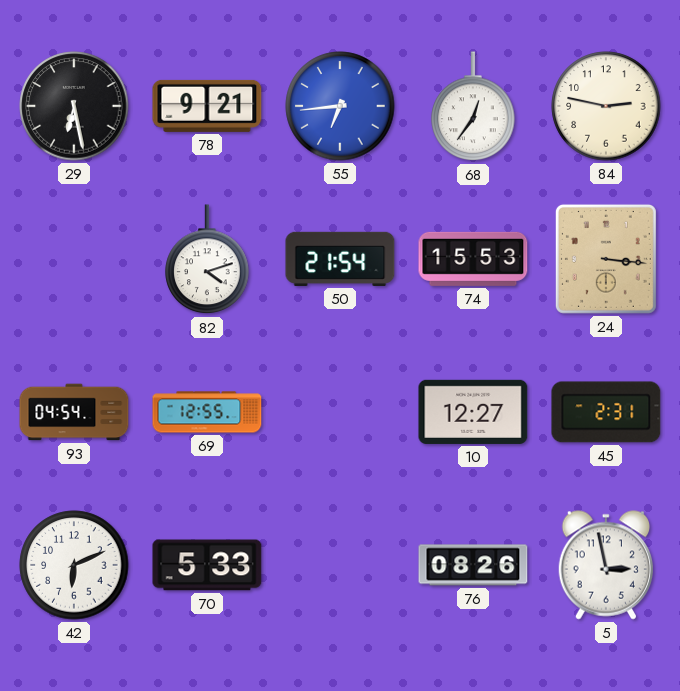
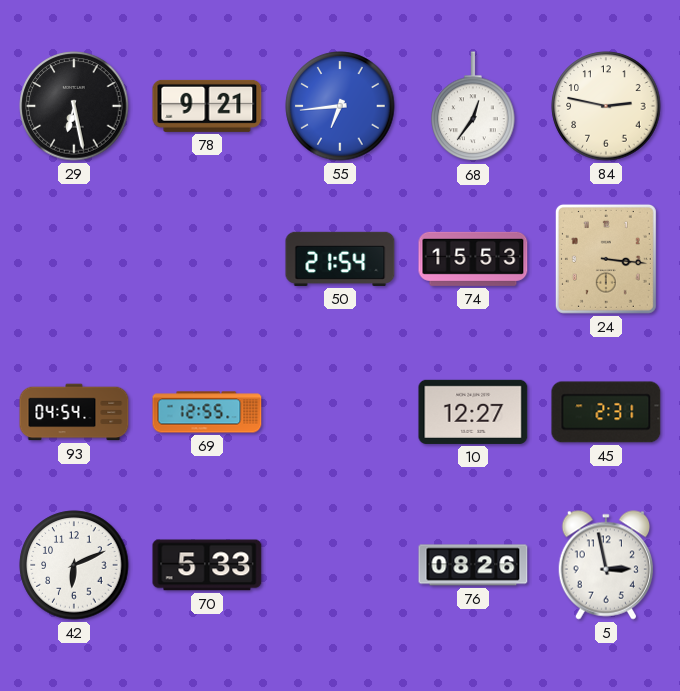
82: 4:12 -> none (207, 260)
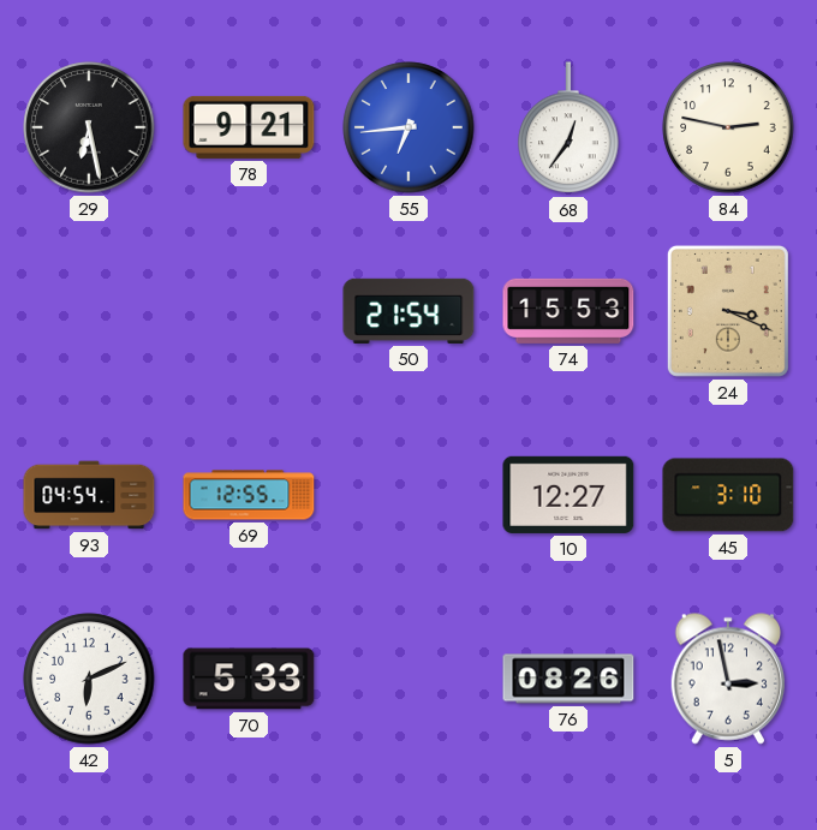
24: 3:16 -> 3:19 (728, 311)
45: 2:31 -> 3:10 (728, 495)
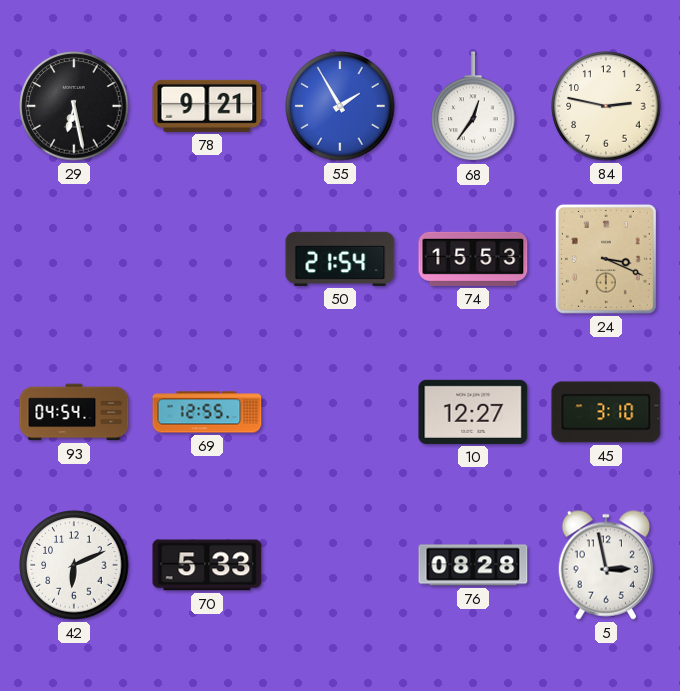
55: 6:44 -> 1:55 (340, 106)
76: 08:26 -> 08:28 (473, 565)
